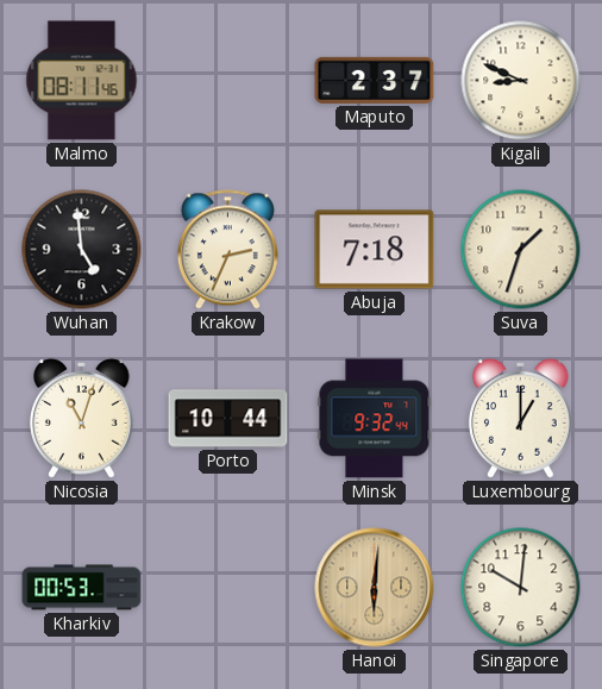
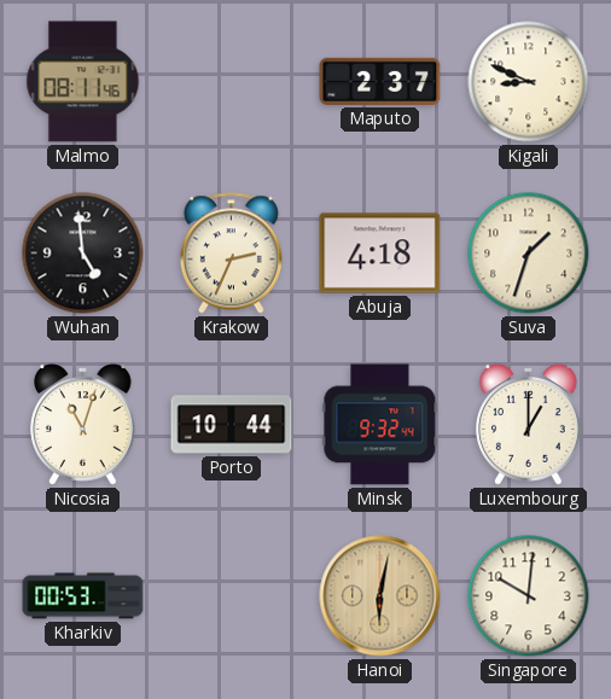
Abuja: 7:18 -> 4:18 (380, 254)
Hanoi: 6:01 -> 6:02 (380, 596)
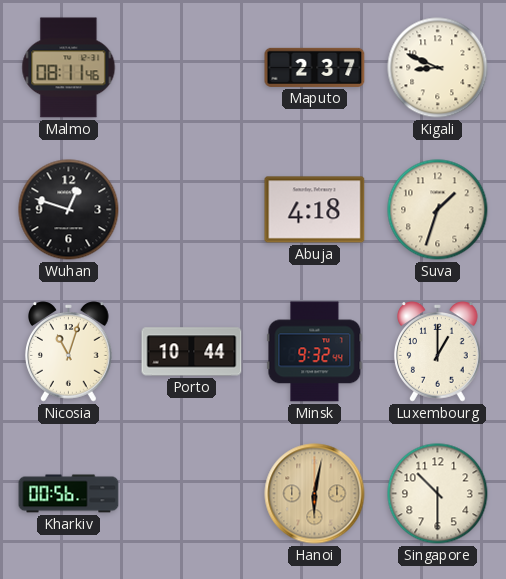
Wuhan: 4:59 -> 12:48 (69, 210)
Krakow: 2:34 -> none (231, 254)
Kharkiv: 00:53 -> 00:56 (69, 494)
Singapore: 10:01 -> 10:30 (438, 494)
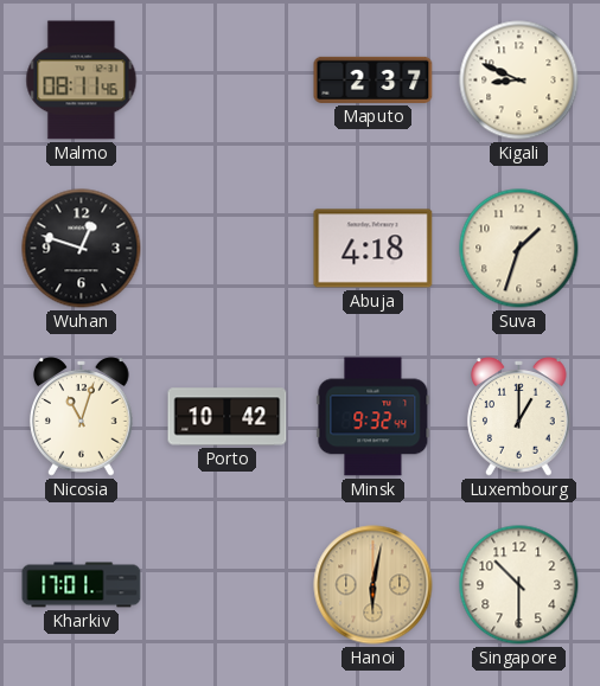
Porto: 10:44 -> 10:42 (228, 417)
Kharkiv: 00:56 -> 17:01 (82, 585)
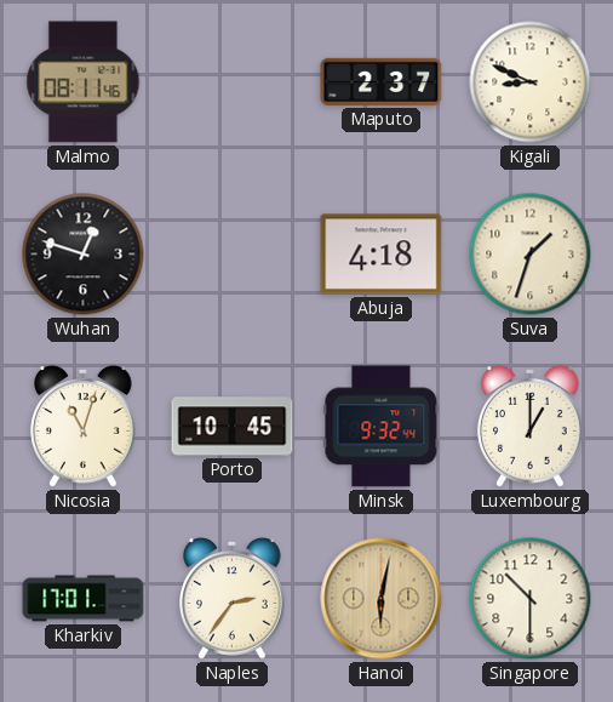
Porto: 10:42 -> 10:45 (233, 427)
Naples: none -> 2:36 (233, 599)
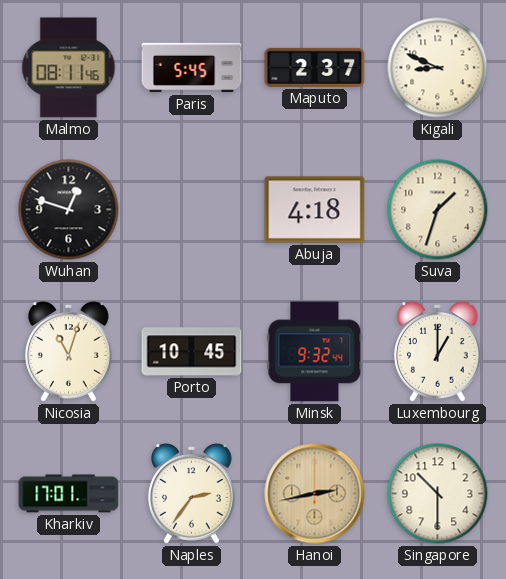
Paris: none -> 5:45 (192, 68)
Hanoi: 6:02 -> 2:43 (315, 494)
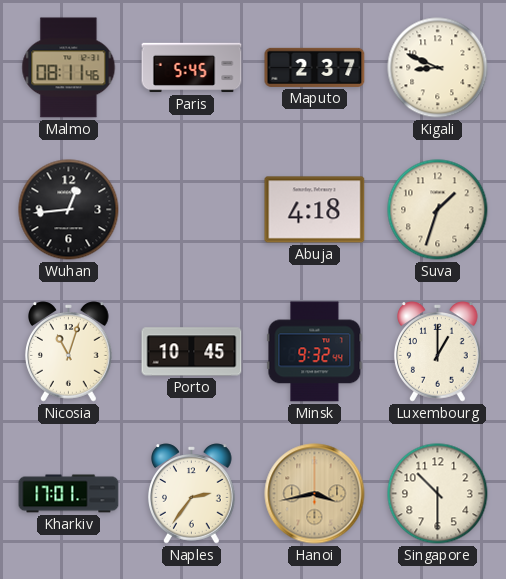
Wuhan: 12:48 -> 12:44 (69, 210)
Hanoi: 2:43 -> 3:43 (315, 494)
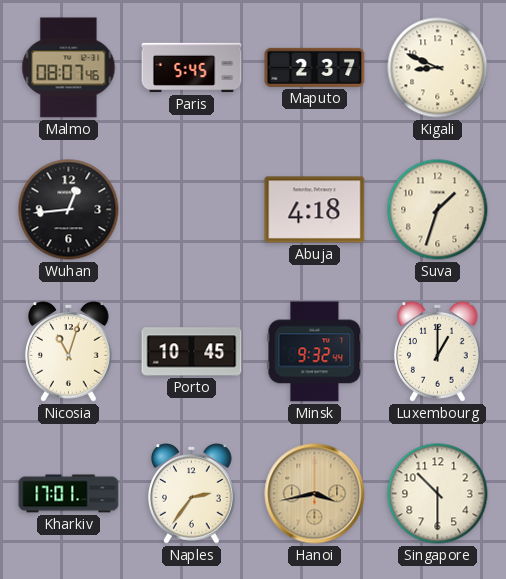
Malmo: 08:11 -> 08:07 (69, 68)
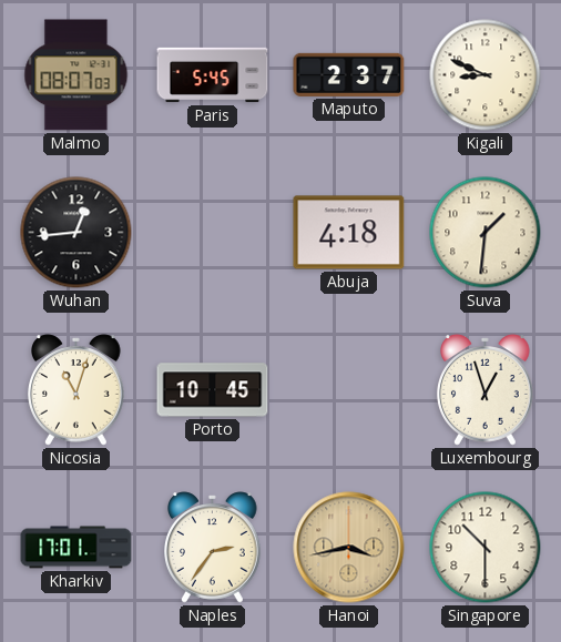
Malmo: 08:07:46 -> 08:07:03 (76, 75)
Suva: 1:33 -> 1:31 (486, 233)
Minsk: 9:32 -> none (315, 352)
Luxembourg: 1:00 -> 12:57 (486, 390)
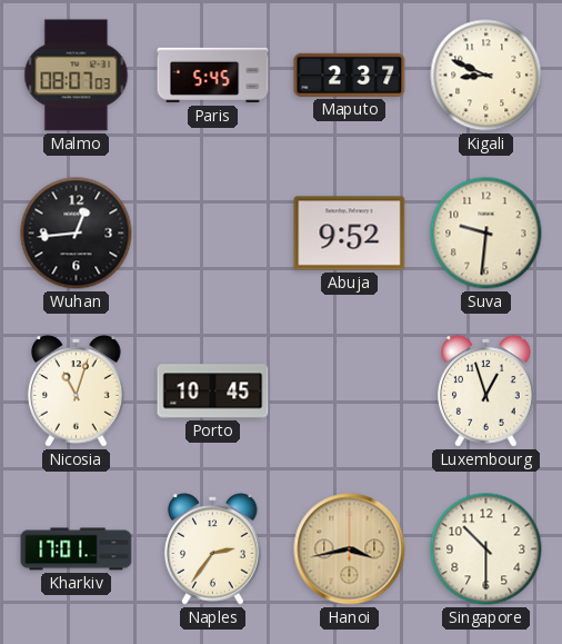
Abuja: 4:18 -> 9:52 (350, 234)
Suva: 1:31 -> 9:31 (486, 234)
